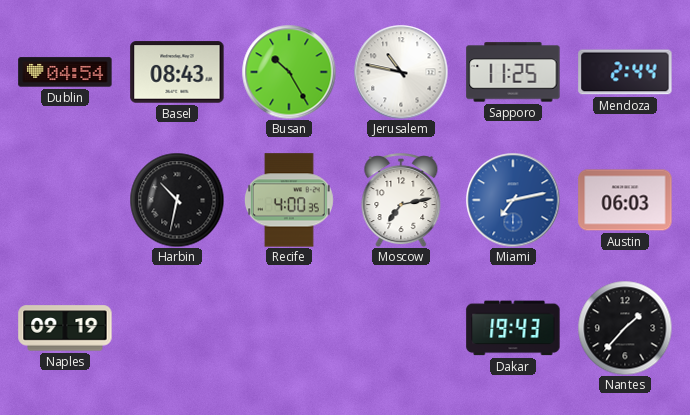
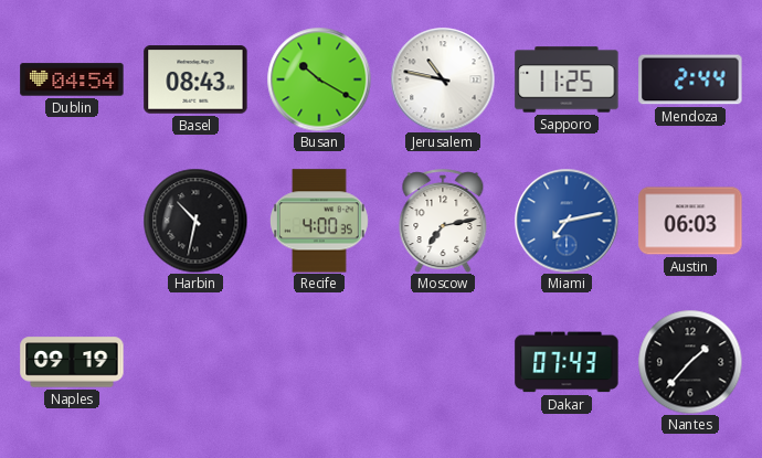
Busan: 10:25 -> 10:20 (319, 79)
Dakar: 19:43 -> 07:43 (567, 362)
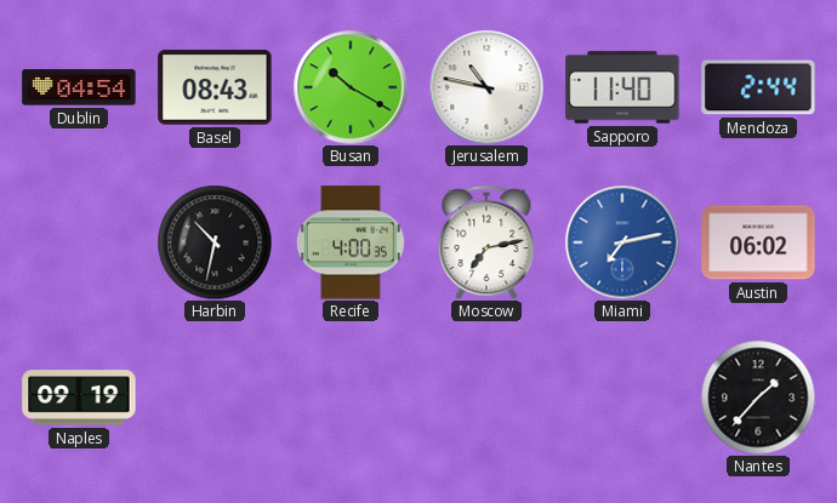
Sapporo: 11:25 -> 11:40 (622, 87)
Austin: 06:03 -> 06:02 (758, 242)
Dakar: 07:43 -> none (567, 362)
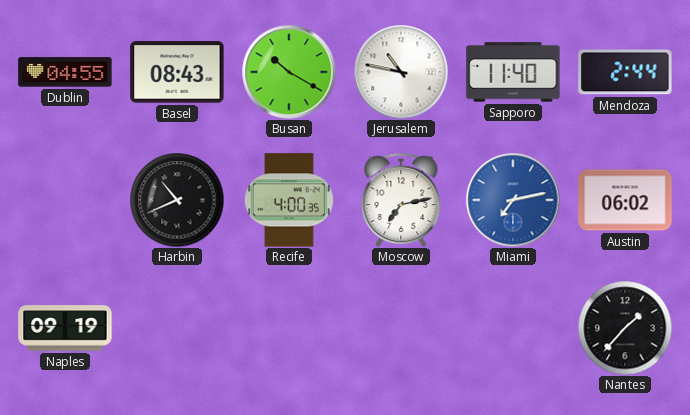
Dublin: 04:54 -> 04:55 (65, 72)
Harbin: 10:32 -> 10:41 (177, 200)
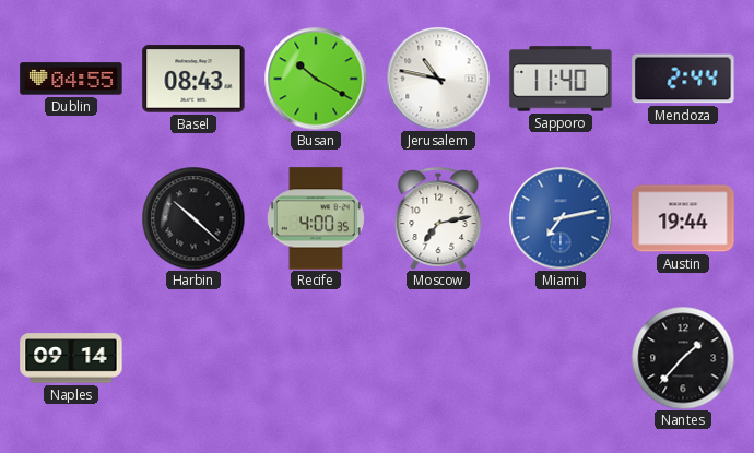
Harbin: 10:41 -> 10:22 (193, 218)
Austin: 06:02 -> 19:44 (683, 218)
Naples: 09:19 -> 09:14 (71, 358)
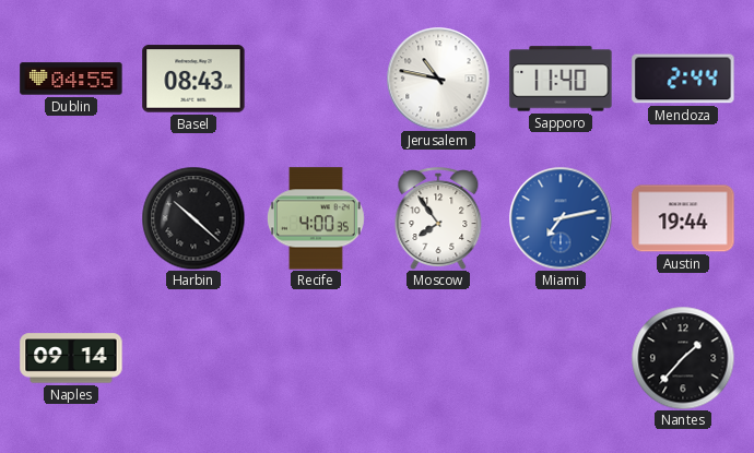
Busan: 10:20 -> none (316, 79)
Moscow: 7:13 -> 7:54 (438, 218)
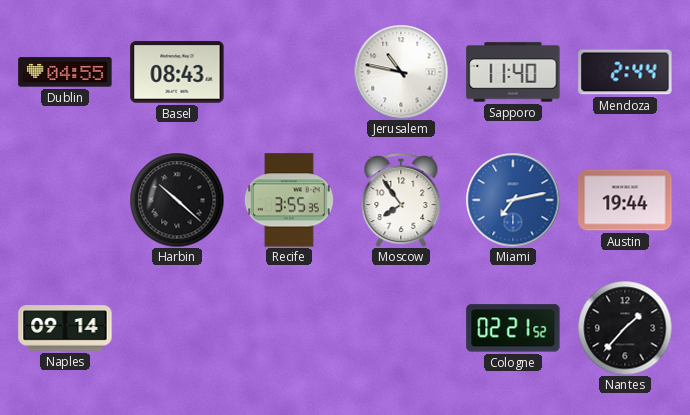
Recife: 4:00 -> 3:55 (289, 200)
Cologne: none -> 02:21 (513, 328)
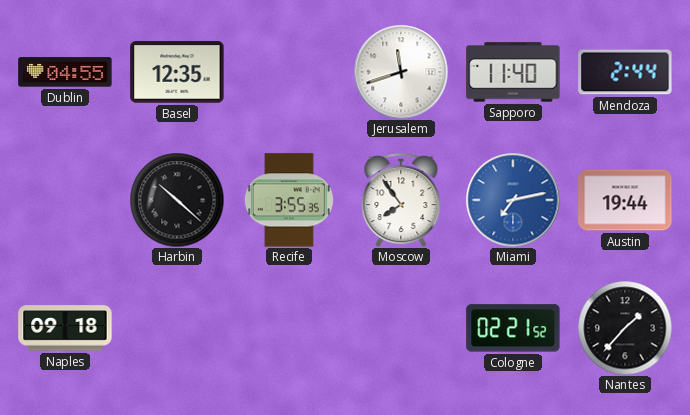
Basel: 08:43 -> 12:35 (177, 72)
Jerusalem: 10:47 -> 11:42 (401, 72)
Naples: 09:14 -> 09:18 (65, 328)
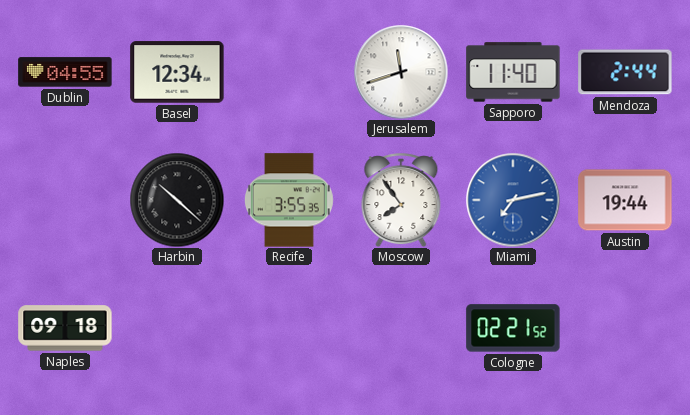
Basel: 12:35 -> 12:34 (177, 72)
Nantes: 1:37 -> none (625, 328)
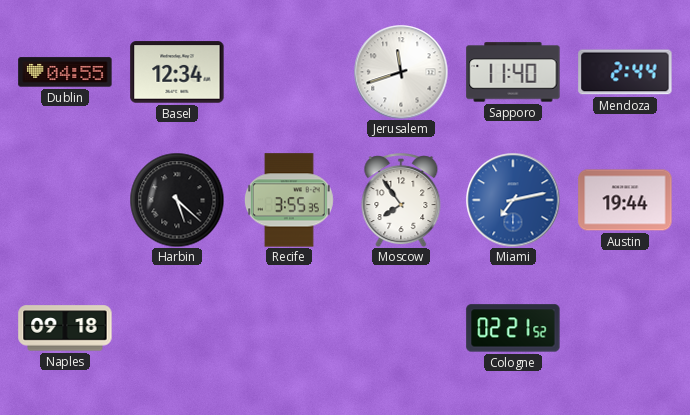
Harbin: 10:22 -> 5:22 (177, 200)
